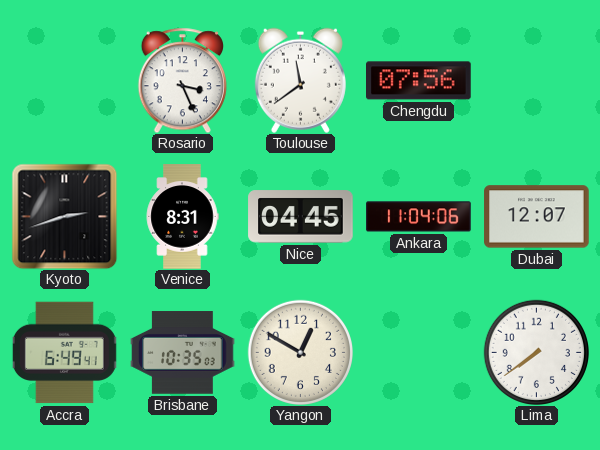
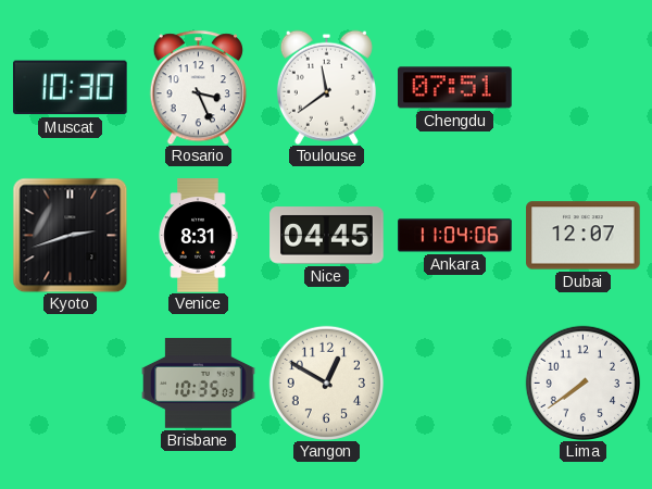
Muscat: none -> 10:30 (70, 88)
Chengdu: 07:56 -> 07:51 (455, 88)
Accra: 6:49 -> none (64, 353)
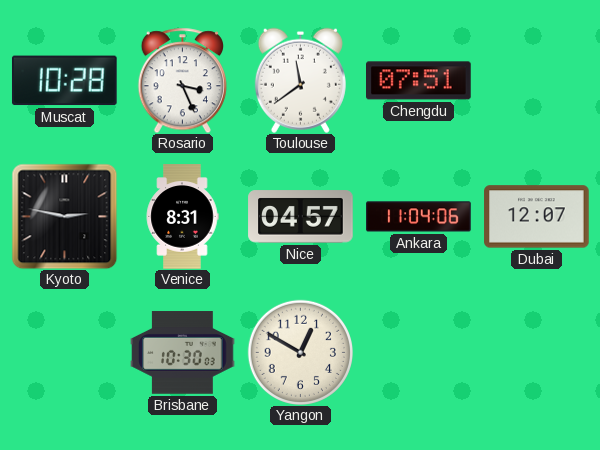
Muscat: 10:30 -> 10:28 (64, 81)
Kyoto: 2:42 -> 2:47 (64, 216)
Nice: 04:45 -> 04:57 (301, 217)
Brisbane: 10:35 -> 10:30 (183, 353)
Lima: 7:39 -> none (582, 383)
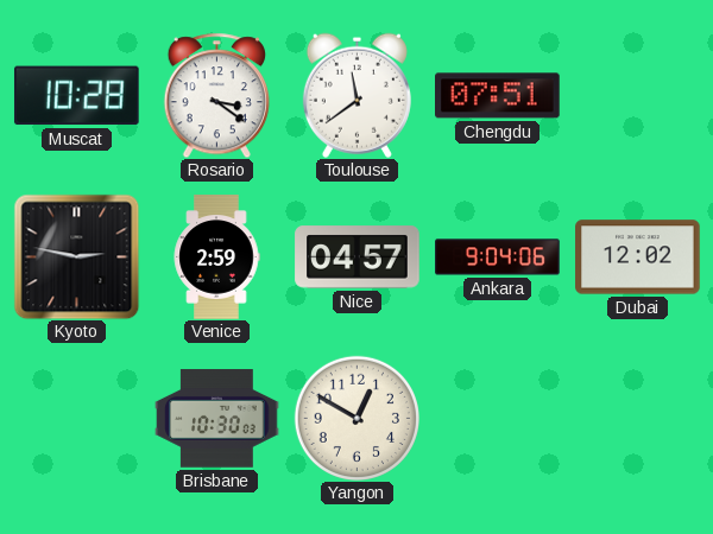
Rosario: 3:26 -> 3:21 (216, 95)
Venice: 8:31 -> 2:59 (216, 258)
Ankara: 11:04 -> 9:04 (498, 258)
Dubai: 12:07 -> 12:02 (638, 258)
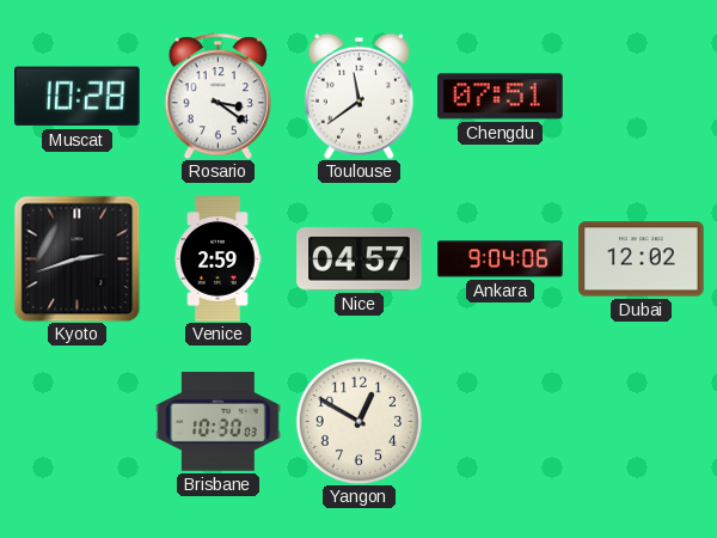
Kyoto: 2:47 -> 2:42 (76, 258)
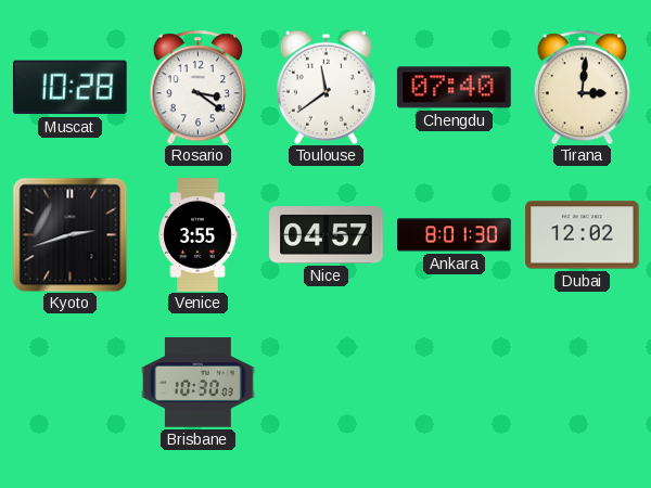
Chengdu: 07:51 -> 07:40 (455, 88)
Tirana: none -> 3:01 (582, 87)
Venice: 2:59 -> 3:55 (197, 235)
Ankara: 9:04 -> 8:01 (455, 235)
Yangon: 12:50 -> none (358, 421)
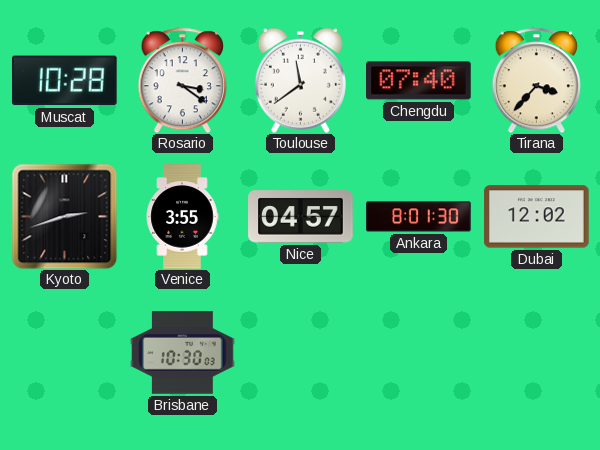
Tirana: 3:01 -> 3:37 (536, 80)
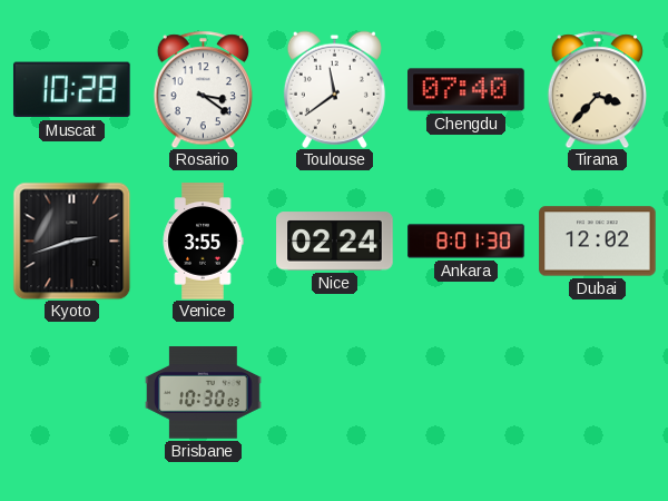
Nice: 04:57 -> 02:24 (335, 242)
